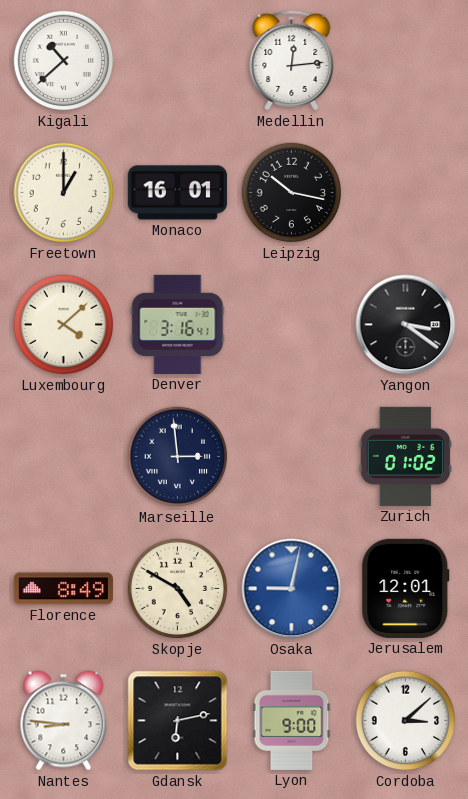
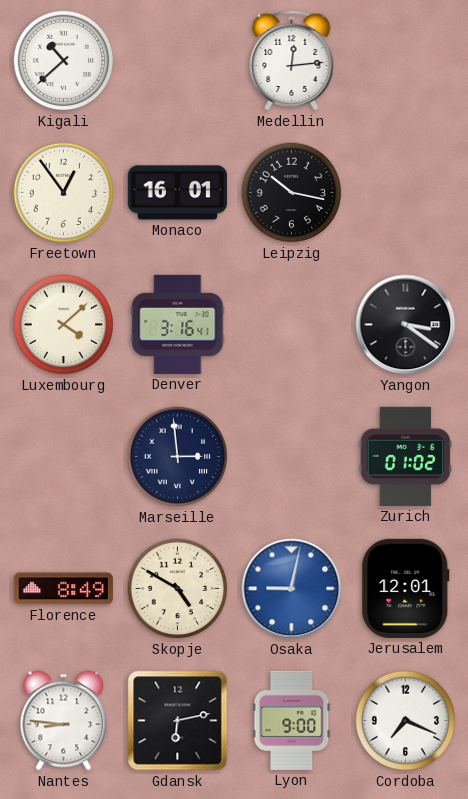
Freetown: 1:00 -> 12:54 (64, 193)
Cordoba: 3:08 -> 7:19 (406, 721)
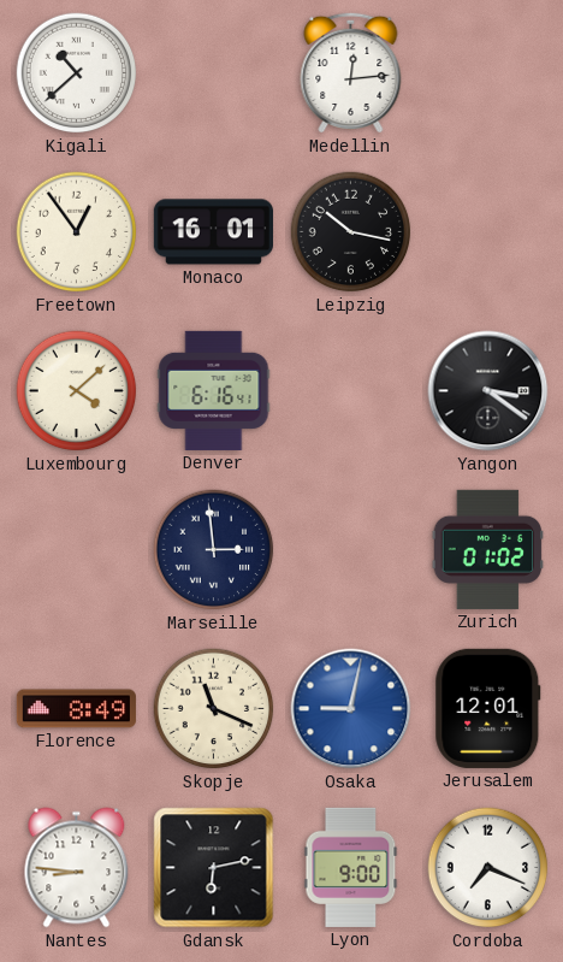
Denver: 3:16 -> 6:16 (214, 390)
Skopje: 4:50 -> 11:19 (214, 709)
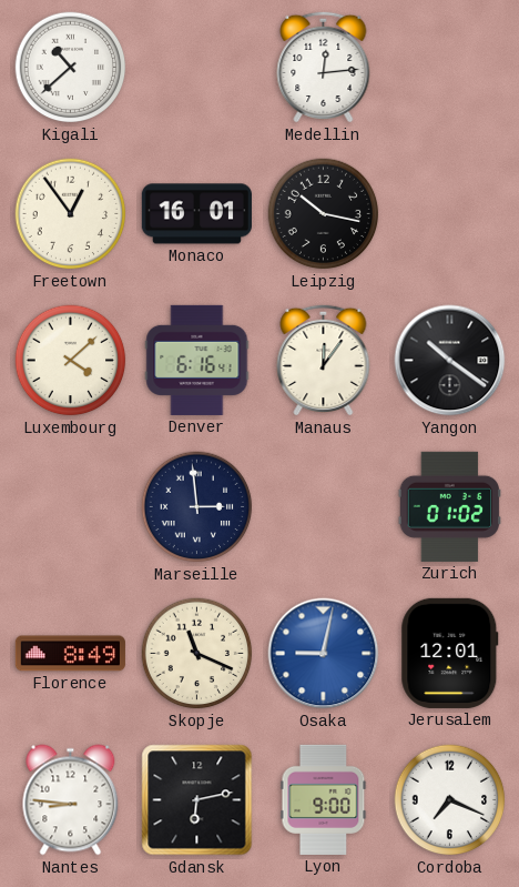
Manaus: none -> 12:06 (324, 360)
Yangon: 3:21 -> 10:21 (450, 361)
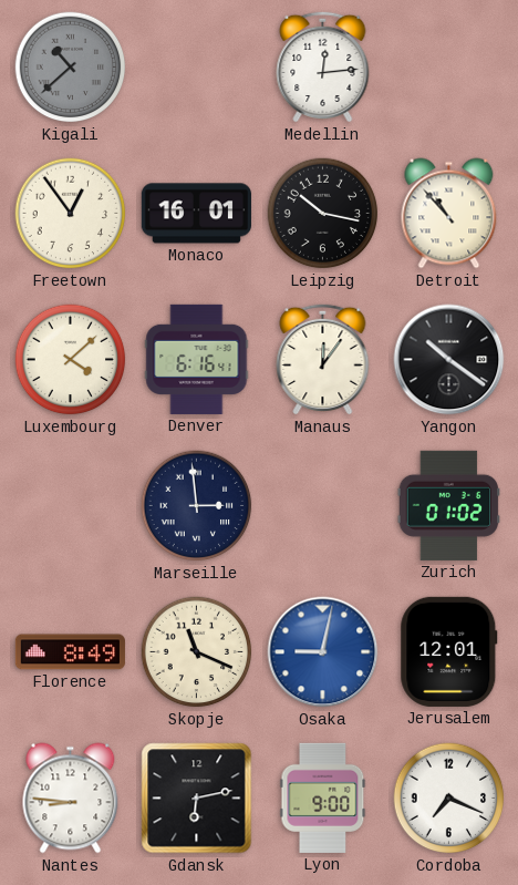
Kigali dial: white -> grey (71, 68)
Detroit: none -> 10:53 (449, 214)
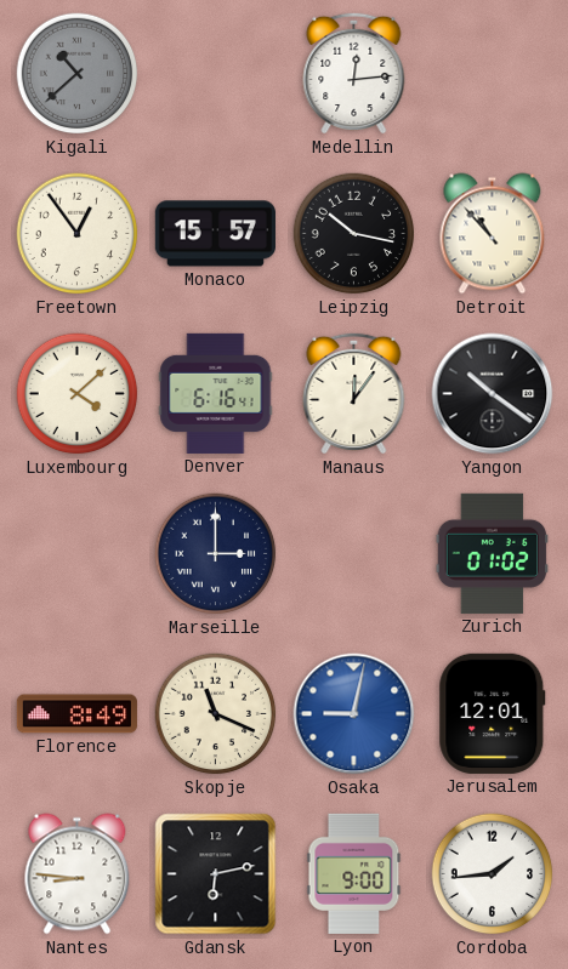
Monaco: 16:01 -> 15:57 (215, 234)
Marseille: 2:59 -> 3:00 (216, 554)
Cordoba: 7:19 -> 1:44 (493, 874)
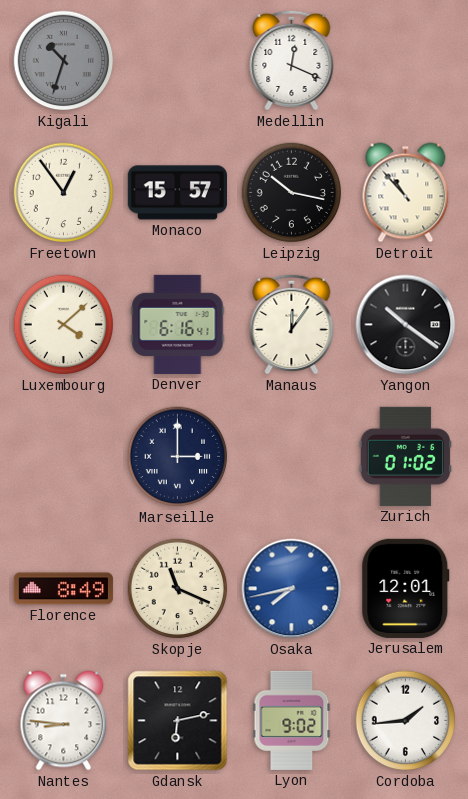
Kigali: 10:38 -> 10:33 (64, 61)
Medellin: 12:14 -> 12:19 (292, 60)
Osaka: 9:02 -> 7:43 (292, 589)
Lyon: 9:00 -> 9:02 (292, 720)
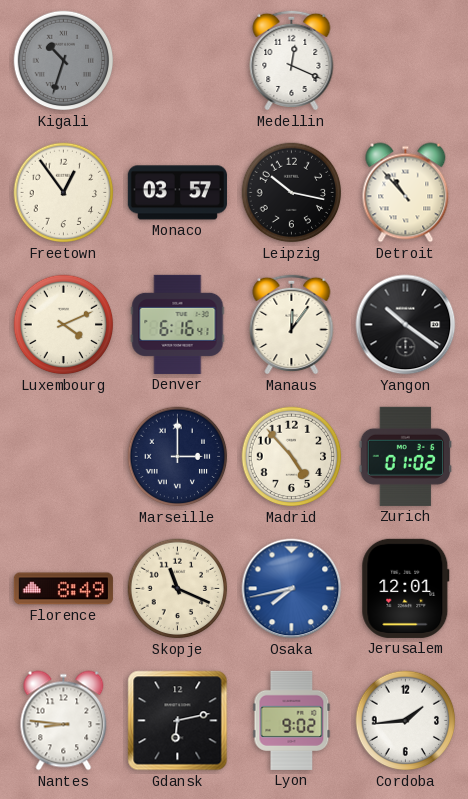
Monaco: 15:57 -> 03:57 (177, 193)
Luxembourg: 4:08 -> 4:11 (64, 325)
Madrid: none -> 4:53 (292, 457)
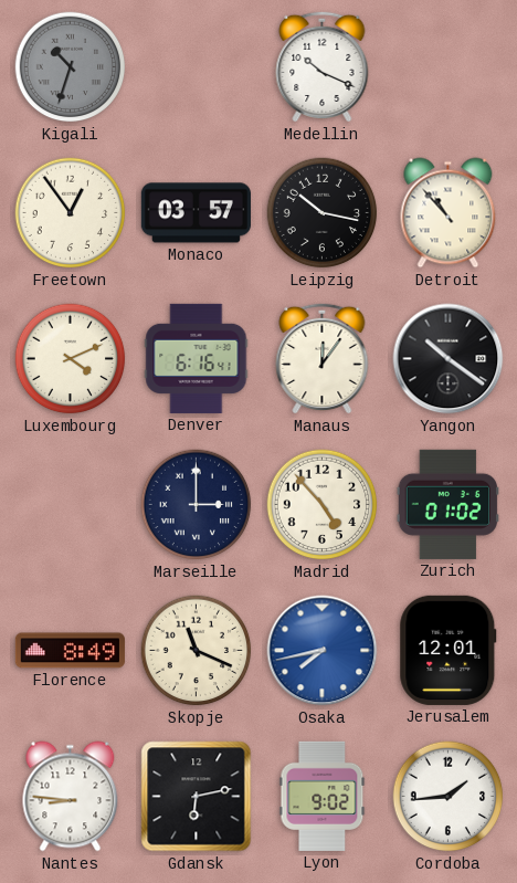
Medellin: 12:19 -> 10:19 (323, 66)
